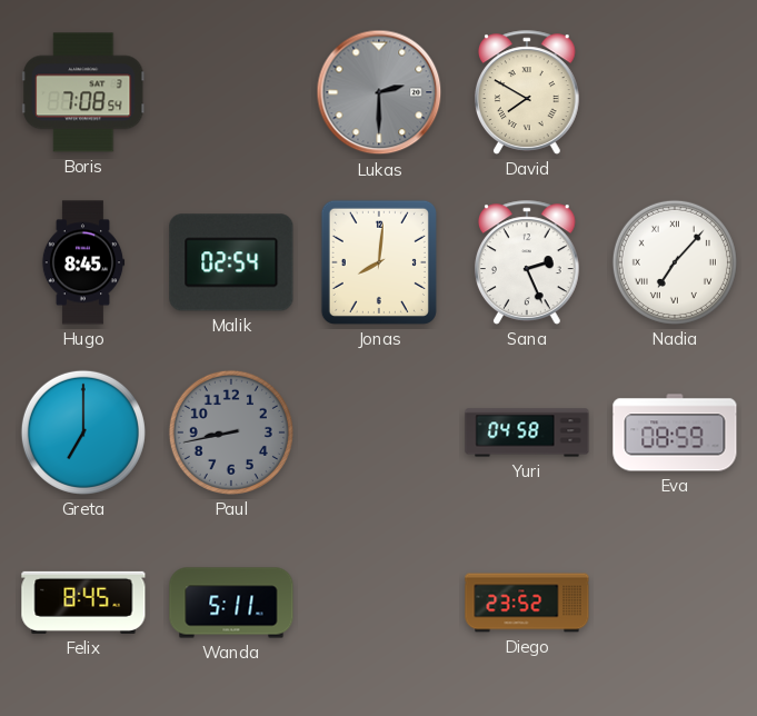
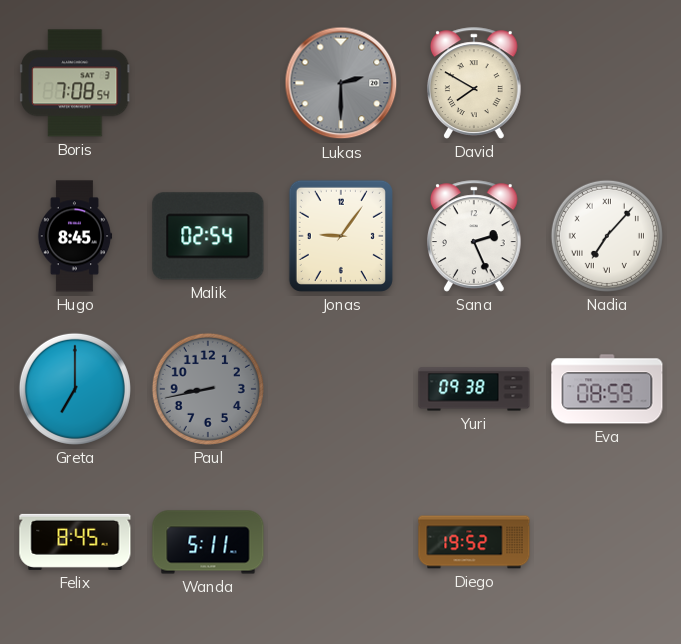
Jonas: 8:01 -> 9:06 (341, 236)
Yuri: 04:58 -> 09:38 (474, 389)
Diego: 23:52 -> 19:52 (474, 542)
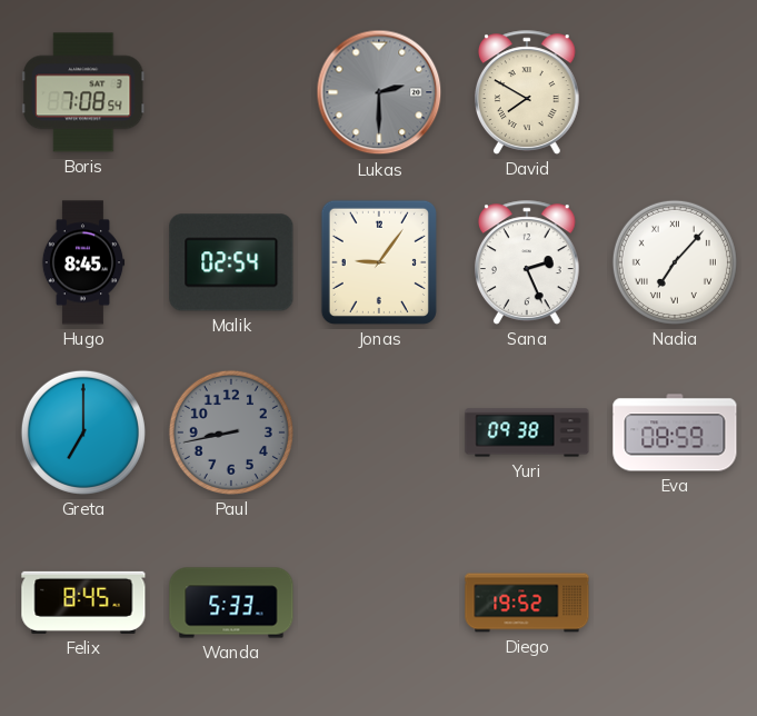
Wanda: 5:11 -> 5:33 (231, 603)
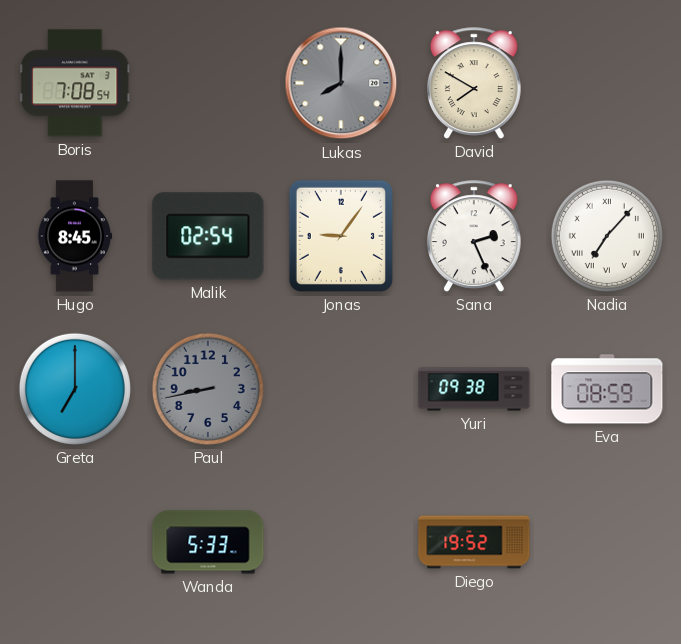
Lukas: 2:30 -> 8:00 (341, 83)
Felix: 8:45 -> none (83, 603)
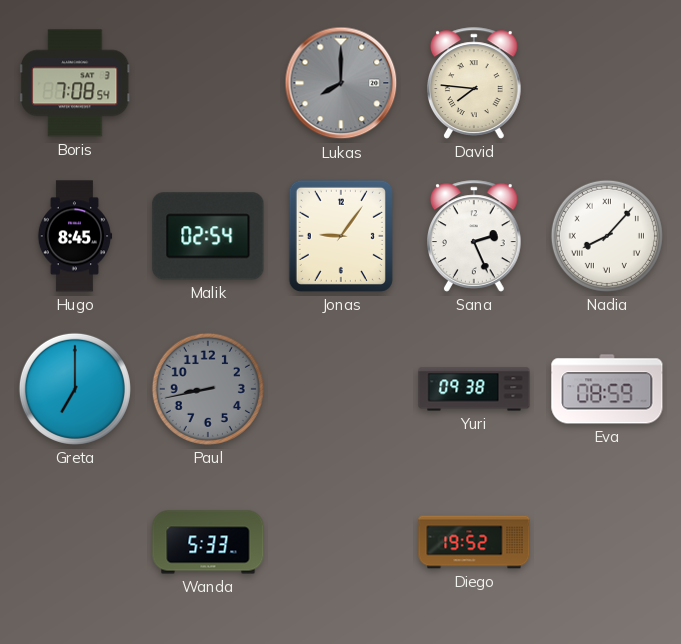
David: 7:50 -> 7:46 (475, 83)
Nadia: 7:07 -> 8:07 (607, 236)
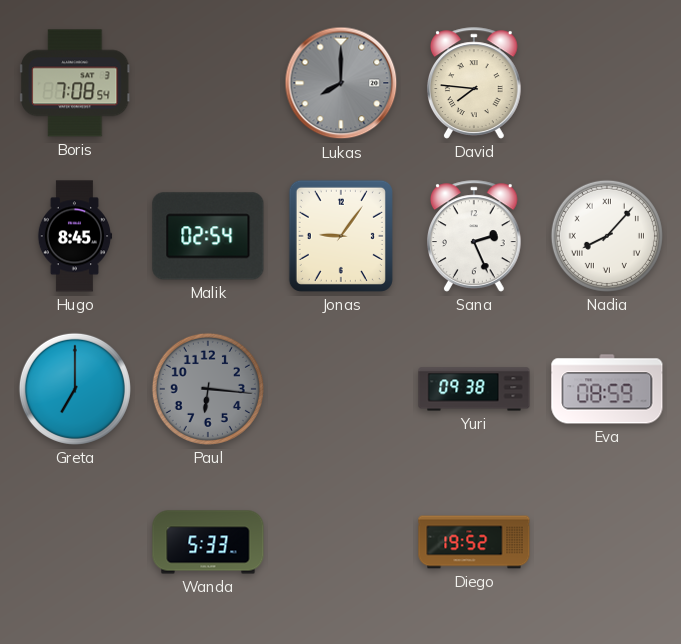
Paul: 8:43 -> 6:16 (208, 389)
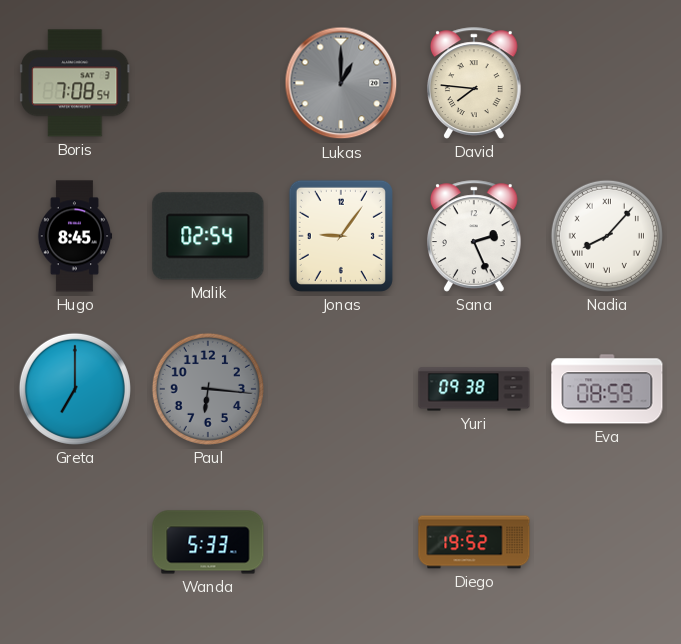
Lukas: 8:00 -> 1:00 (341, 83)
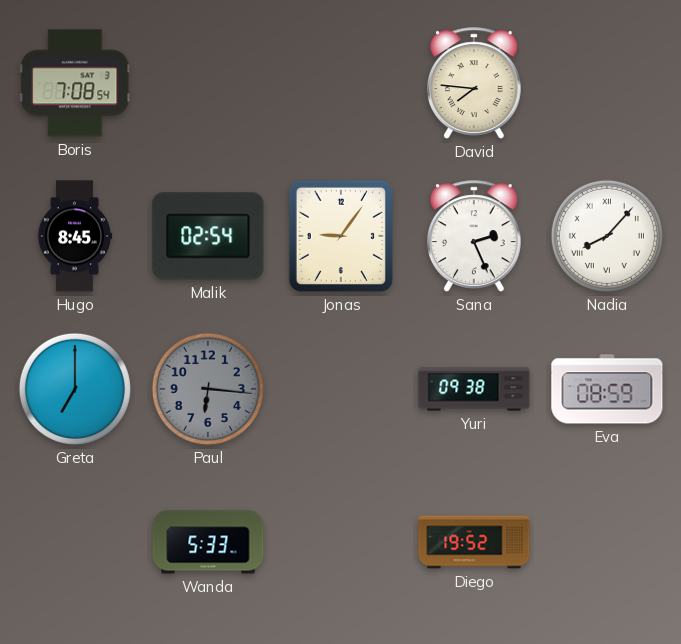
Lukas: 1:00 -> none (341, 83)
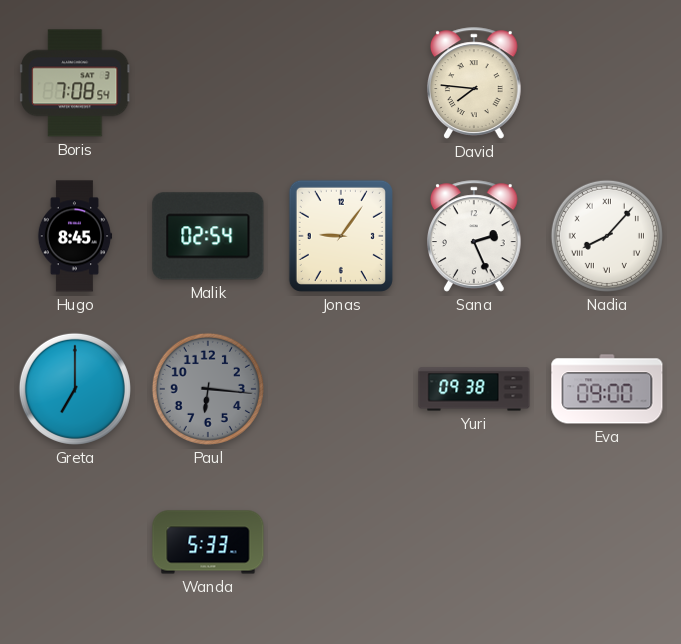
Eva: 08:59 -> 09:00 (607, 389)
Diego: 19:52 -> none (474, 542)
